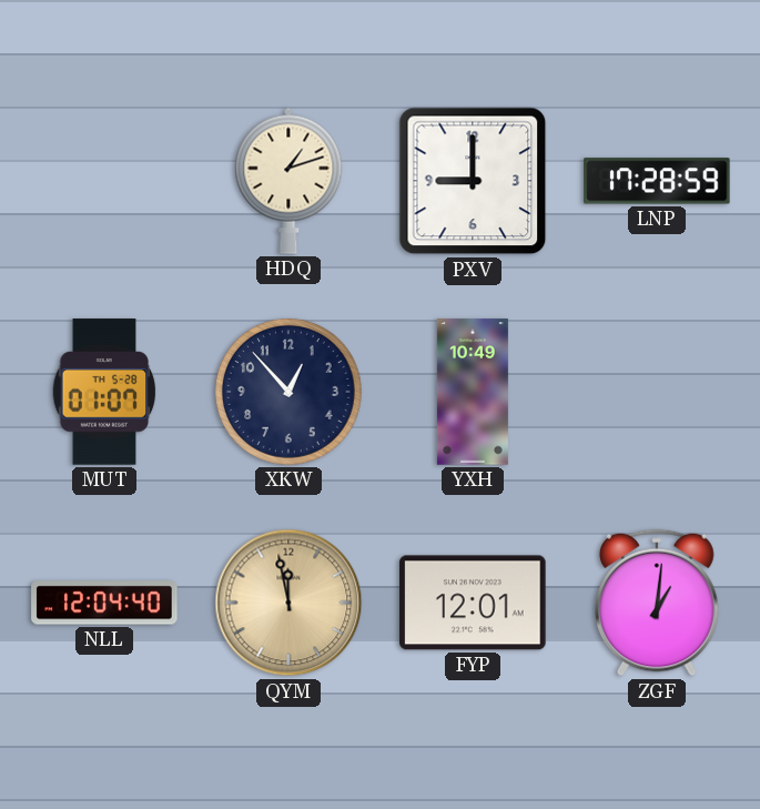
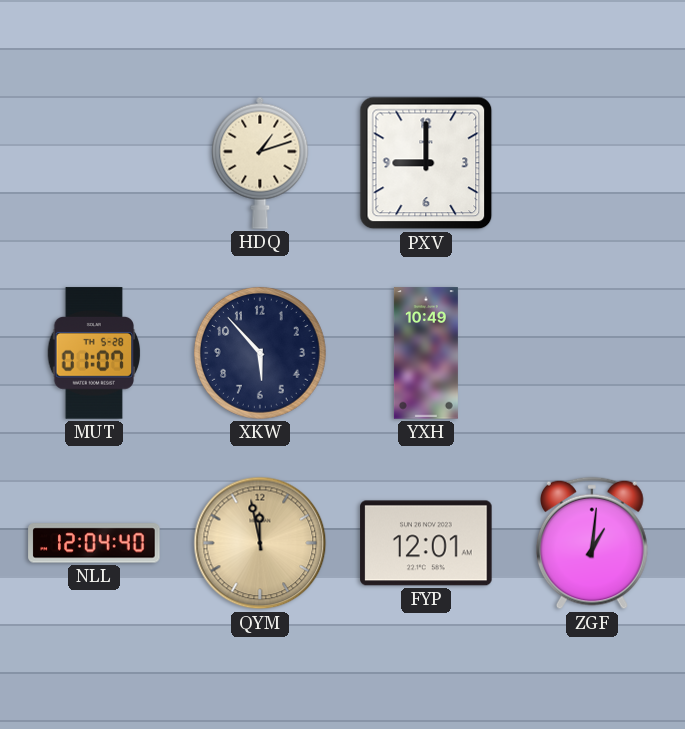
LNP: 17:28 -> none (657, 181)
XKW: 12:53 -> 5:53 (260, 353)
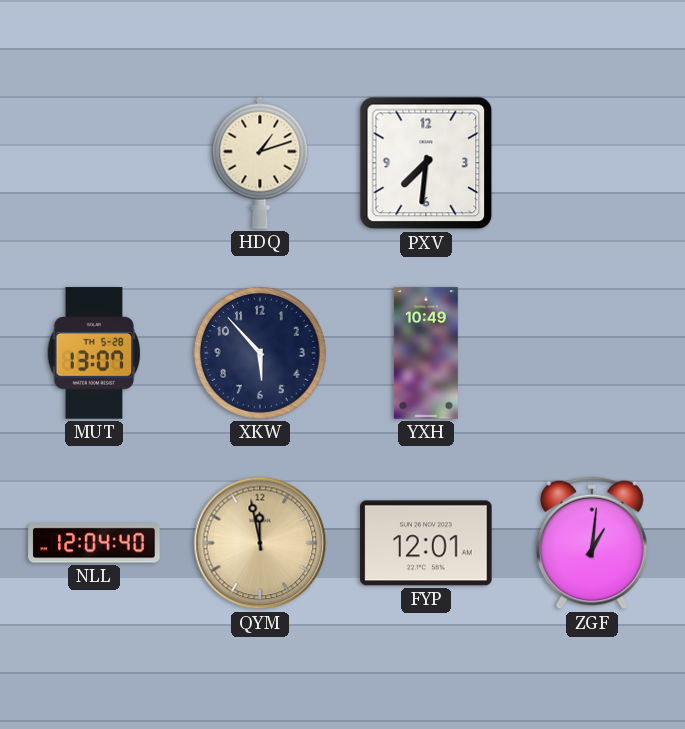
PXV: 9:00 -> 7:31 (426, 163)
MUT: 01:07 -> 13:07 (94, 353)
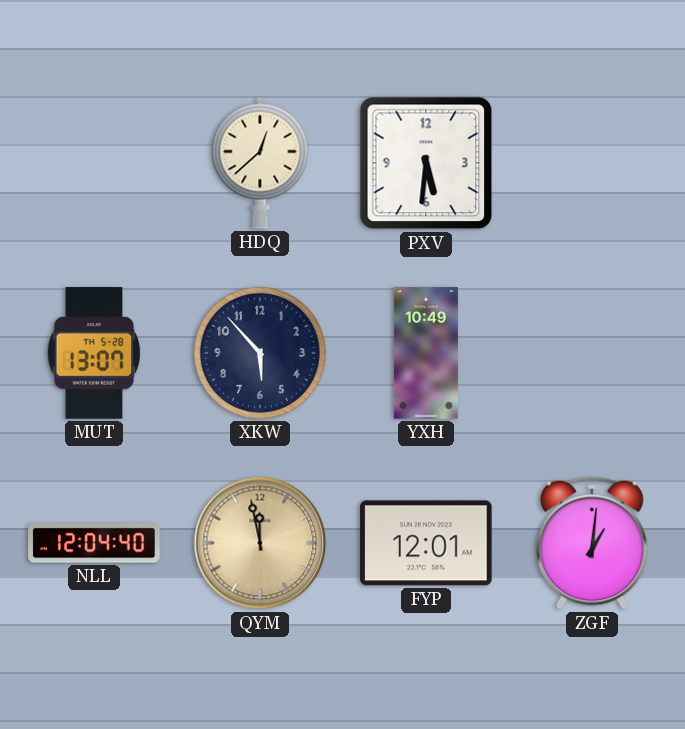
HDQ: 1:12 -> 12:38 (260, 163)
PXV: 7:31 -> 5:31 (426, 163)
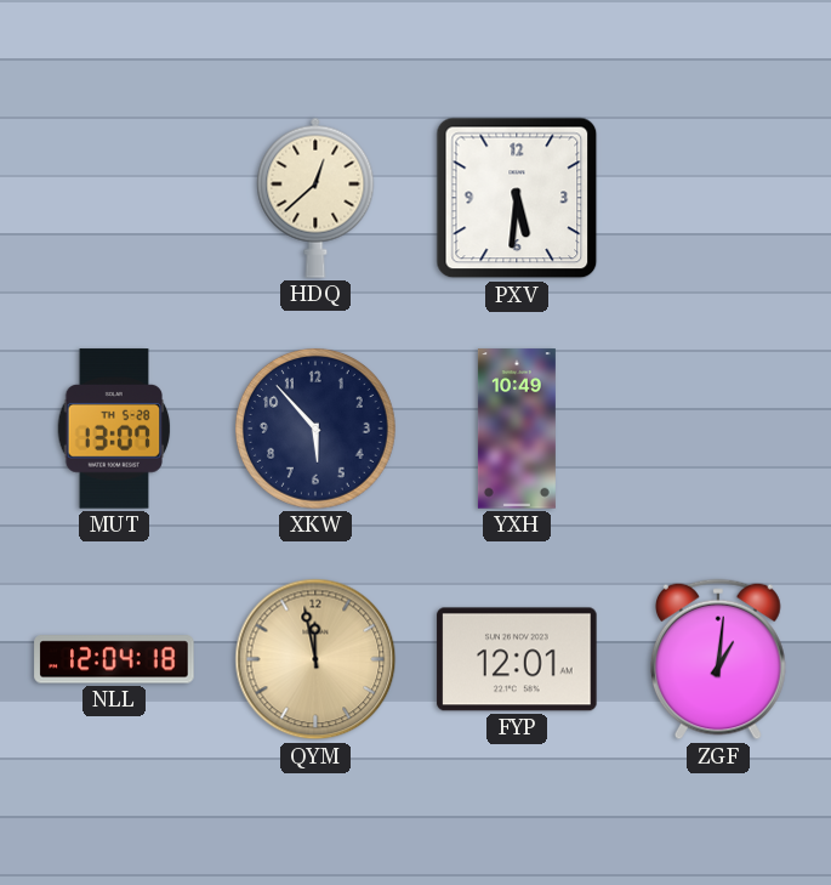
NLL: 12:04:40 -> 12:04:18 (114, 659)
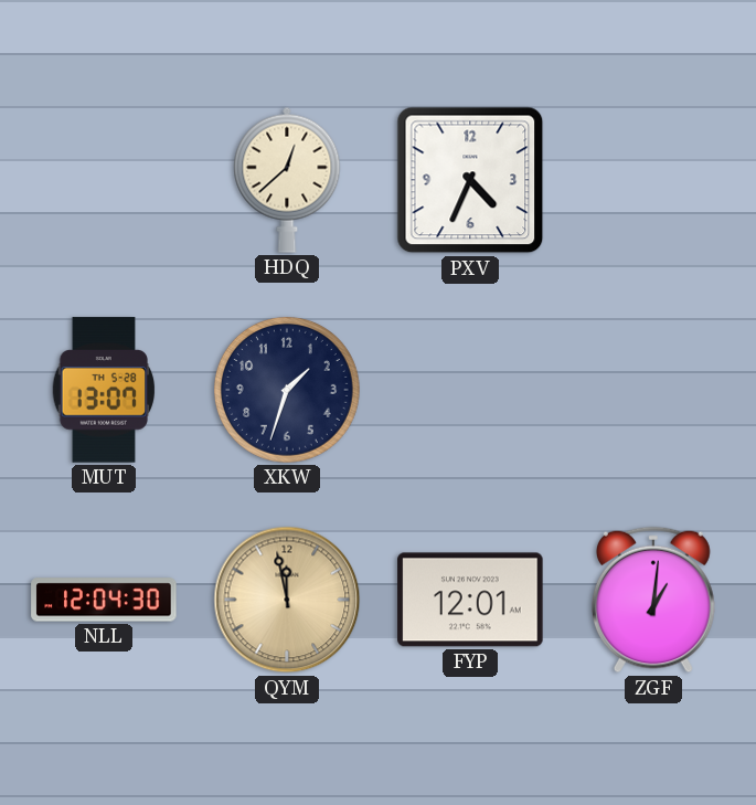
PXV: 5:31 -> 4:34 (470, 180)
XKW: 5:53 -> 1:33 (287, 390)
YXH: 10:49 -> none (517, 429)
NLL: 12:04:18 -> 12:04:30 (104, 600)
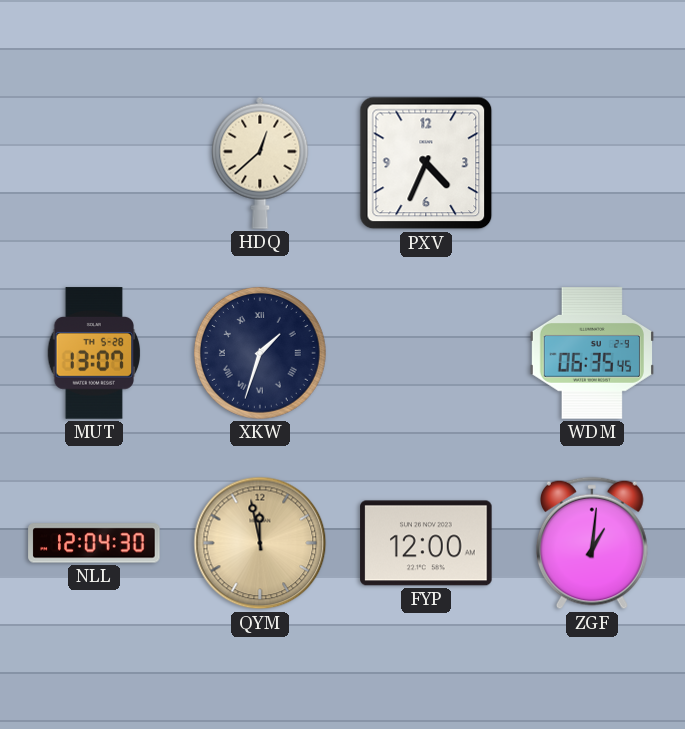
XKW numerals: Arabic -> Roman (260, 353)
WDM: none -> 06:35 (592, 353)
FYP: 12:01 -> 12:00 (426, 543)
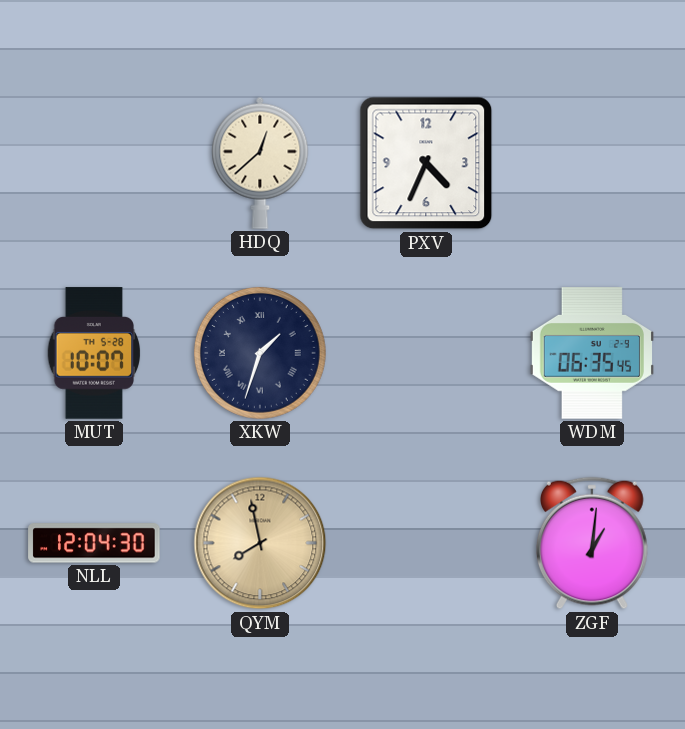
MUT: 13:07 -> 10:07 (94, 353)
QYM: 11:58 -> 7:58 (260, 543)
FYP: 12:00 -> none (426, 543)
